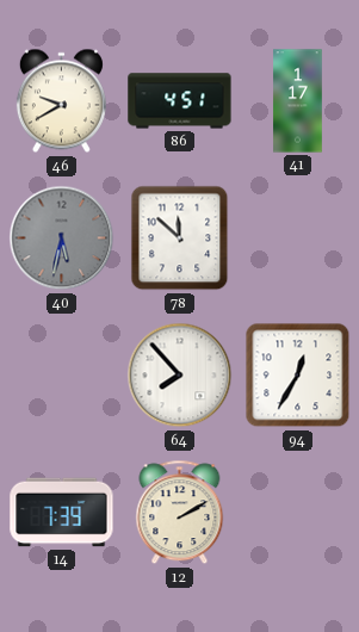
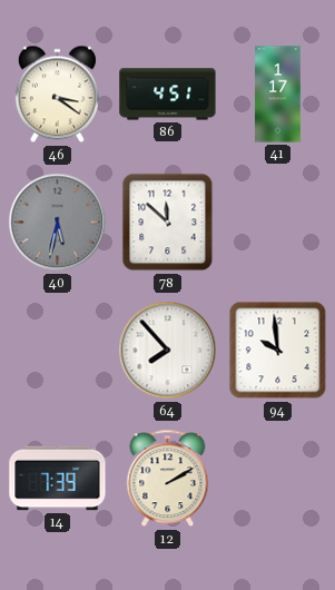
46: 9:40 -> 3:21 (57, 95)
94: 12:35 -> 9:59 (278, 351)
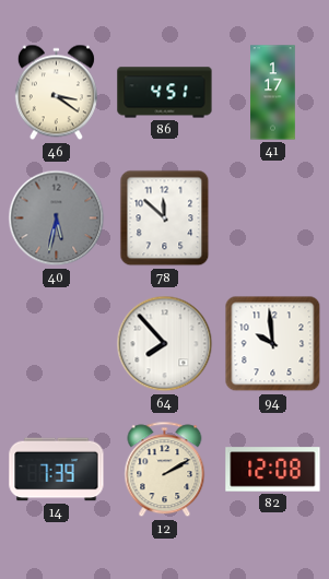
82: none -> 12:08 (273, 470)
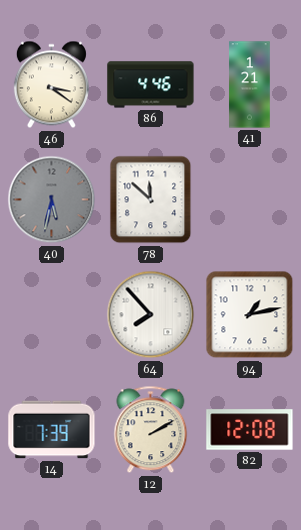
86: 4:51 -> 4:46 (151, 85)
41: 1:17 -> 1:21 (250, 85)
94: 9:59 -> 1:13 (250, 315)
